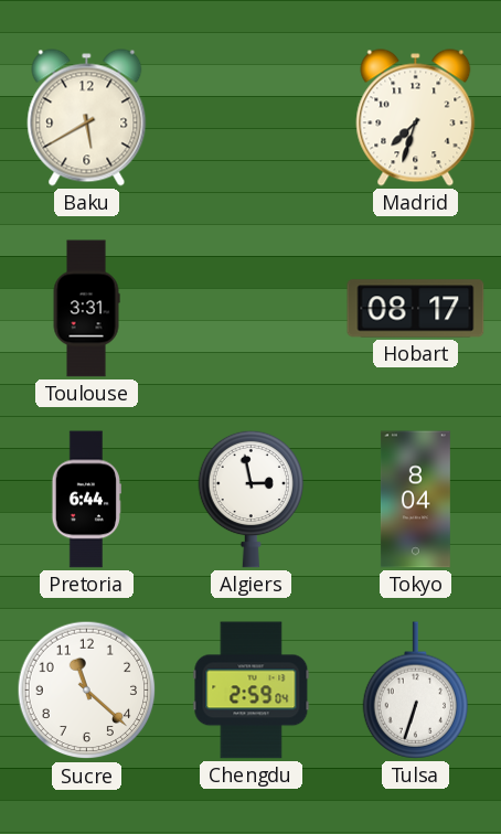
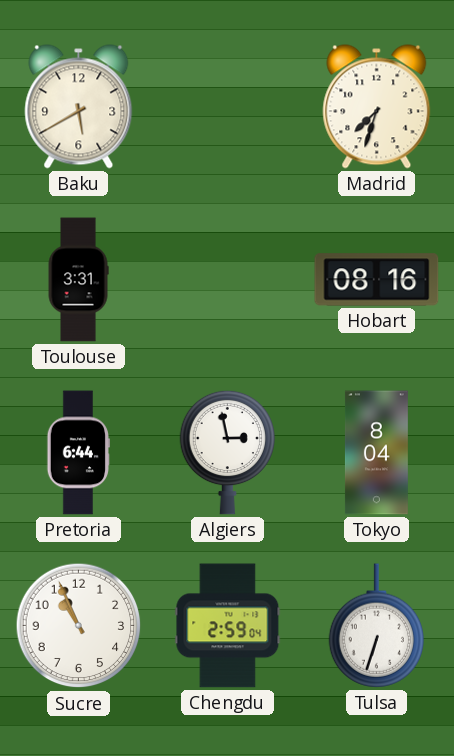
Hobart: 08:17 -> 08:16 (377, 280)
Sucre: 11:22 -> 10:56 (79, 626)
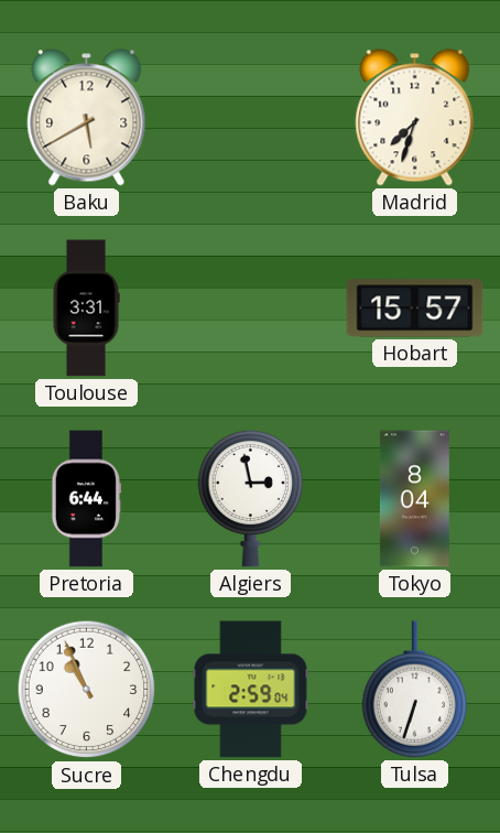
Hobart: 08:16 -> 15:57 (415, 309)
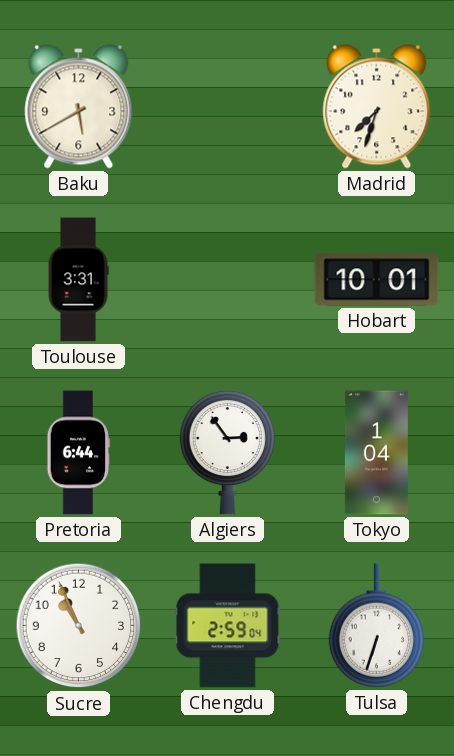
Hobart: 15:57 -> 10:01 (377, 280)
Algiers: 2:58 -> 2:54 (227, 452)
Tokyo: 8:04 -> 1:04 (376, 453)
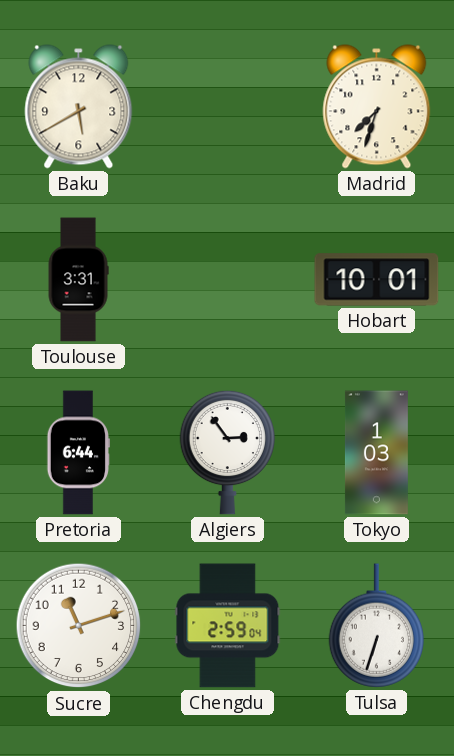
Tokyo: 1:04 -> 1:03 (376, 453)
Sucre: 10:56 -> 11:12 (79, 626)
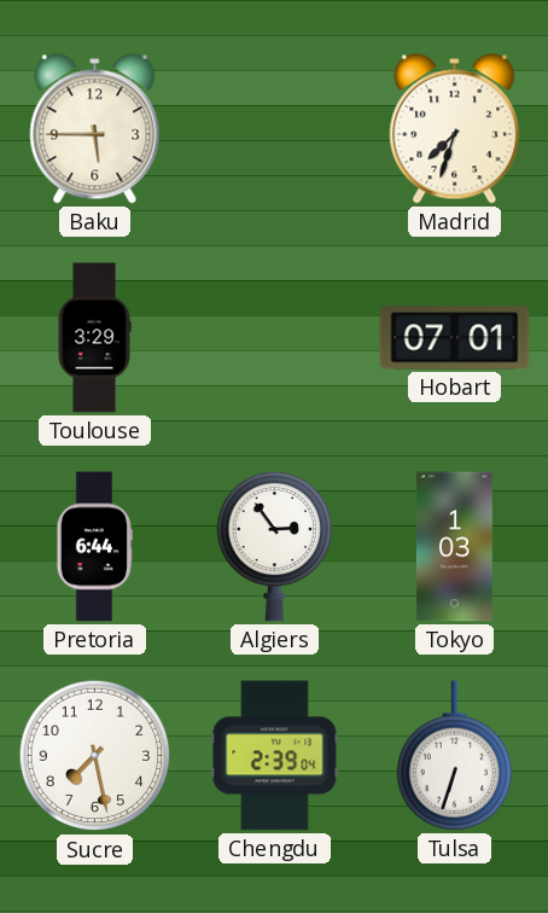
Baku: 5:40 -> 5:45 (95, 129)
Toulouse: 3:31 -> 3:29 (94, 338)
Hobart: 10:01 -> 07:01 (455, 338)
Sucre: 11:12 -> 7:28 (95, 756)
Chengdu: 2:59 -> 2:39 (275, 756)
